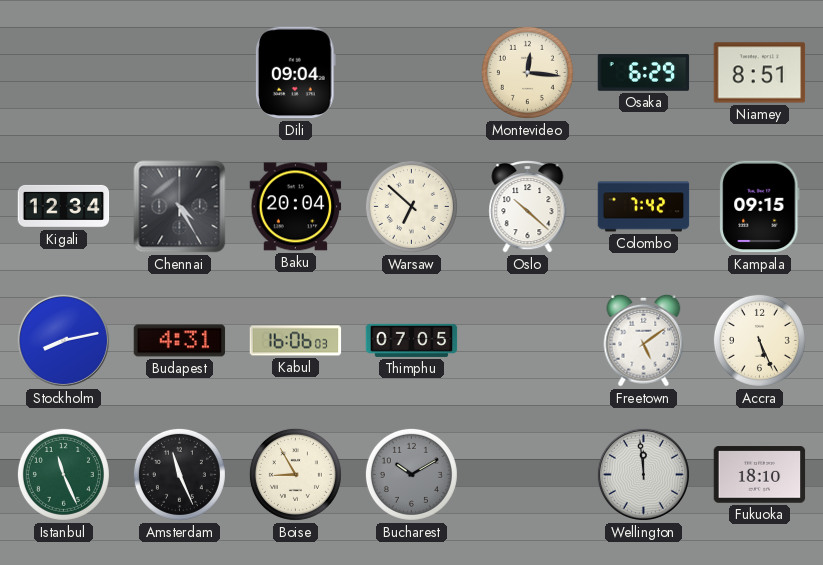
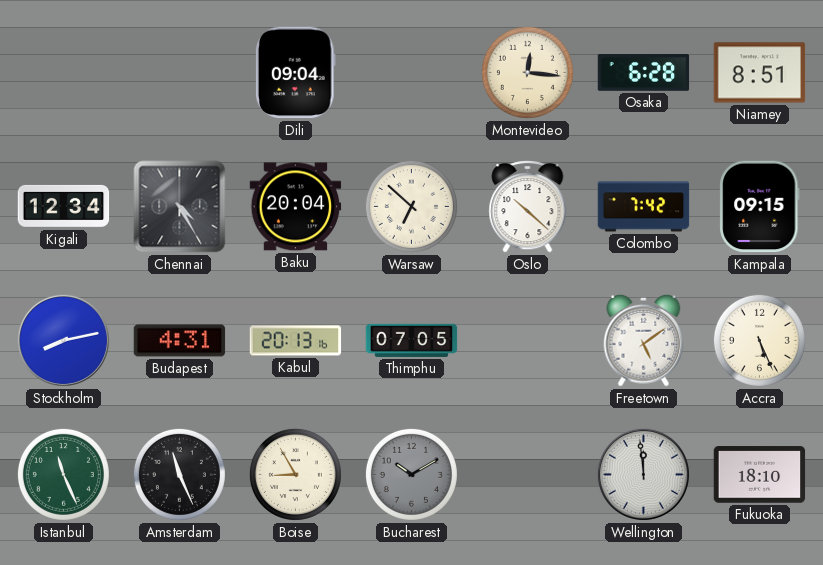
Osaka: 6:29 -> 6:28 (644, 73)
Kabul: 16:06 -> 20:13 (296, 341)
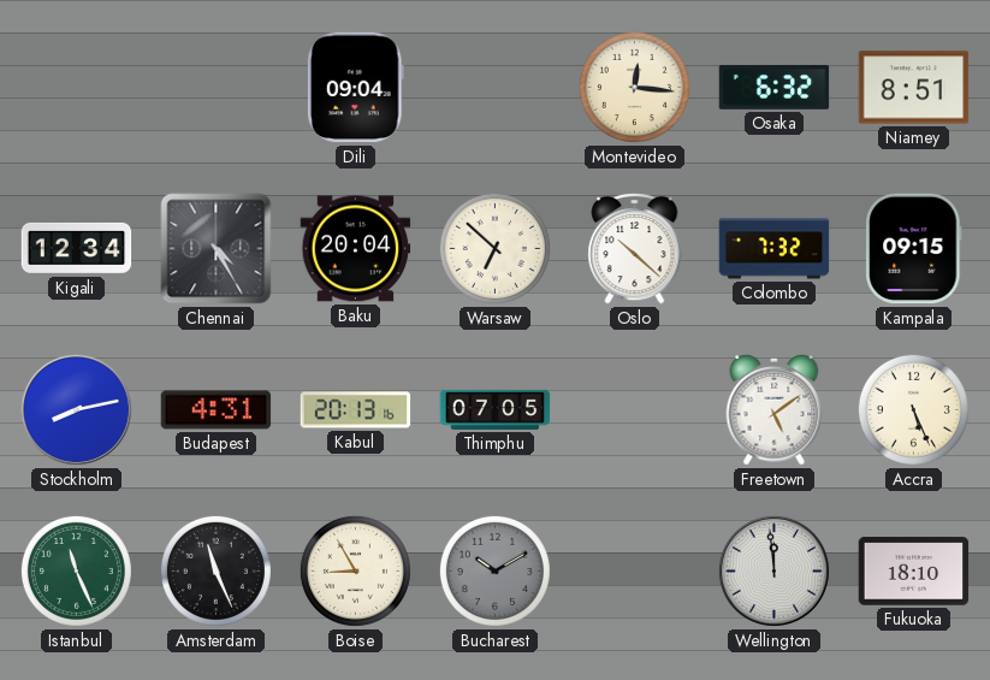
Osaka: 6:28 -> 6:32 (775, 88)
Colombo: 7:42 -> 7:32 (775, 249)
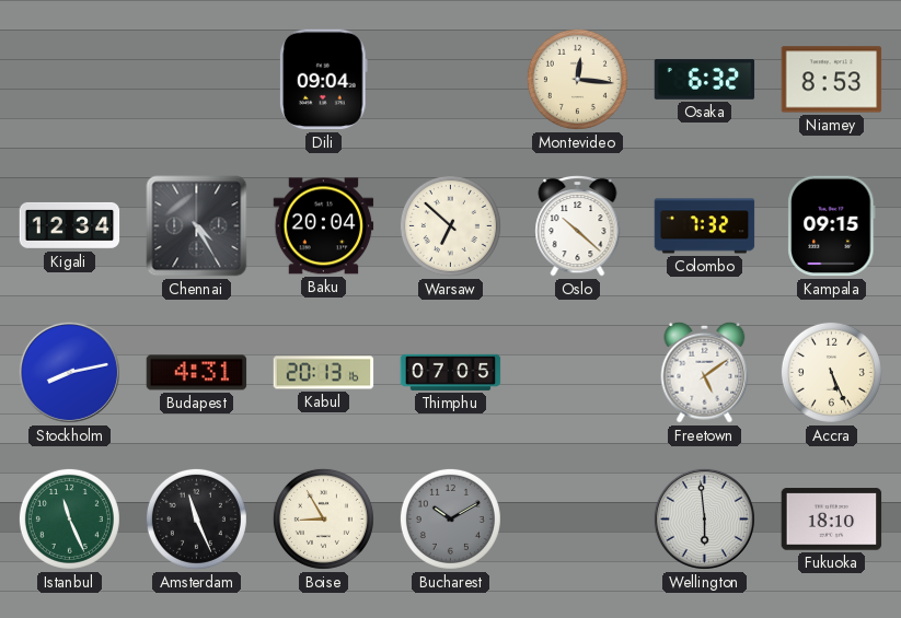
Niamey: 8:51 -> 8:53 (832, 80)
Wellington: 11:59 -> 5:59 (704, 518)
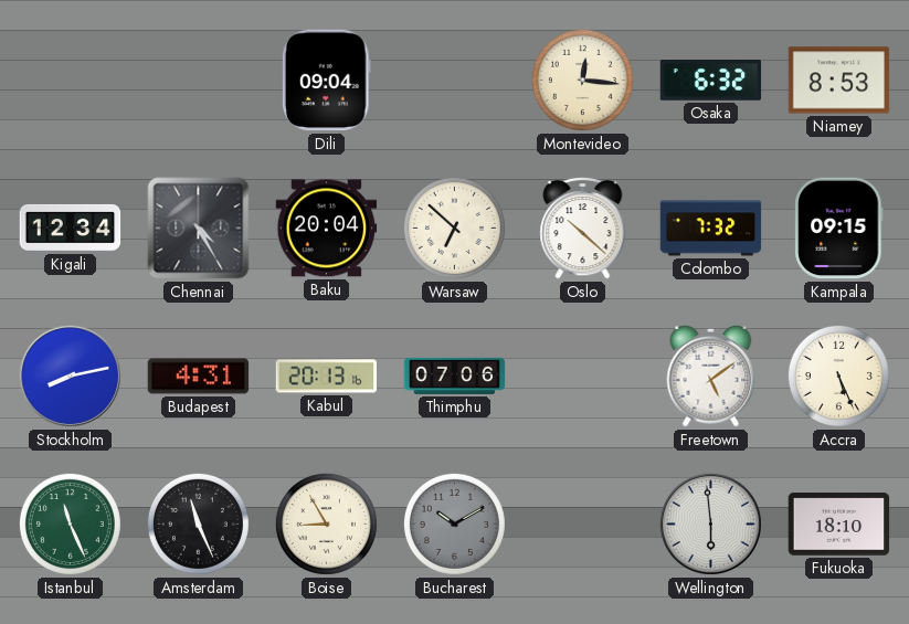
Thimphu: 07:05 -> 07:06 (455, 376)
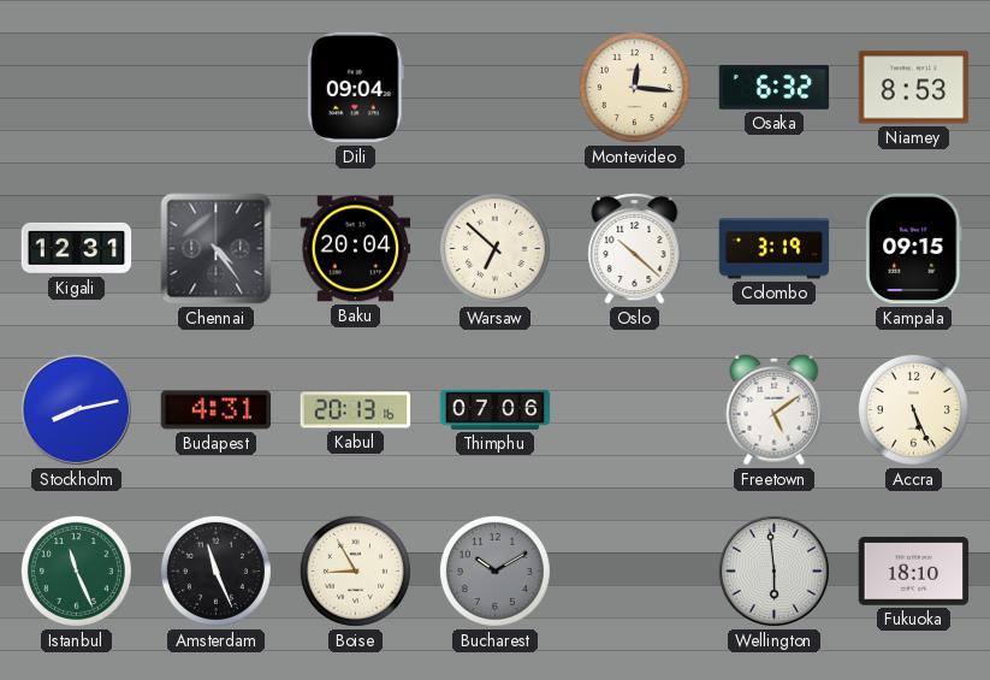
Kigali: 12:34 -> 12:31 (77, 248)
Chennai: 4:25 -> 4:24 (217, 249)
Colombo: 7:32 -> 3:19 (775, 249)
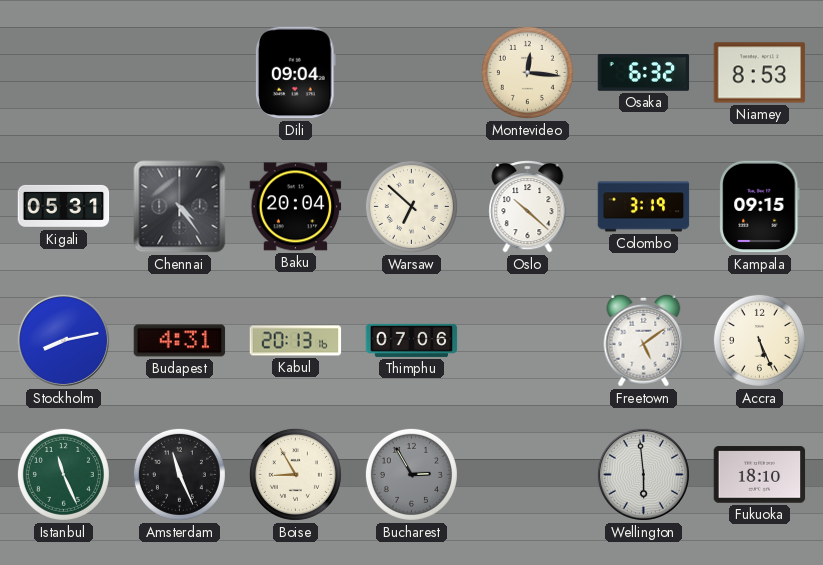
Kigali: 12:31 -> 05:31 (64, 206)
Bucharest: 10:10 -> 2:55 (411, 474)
